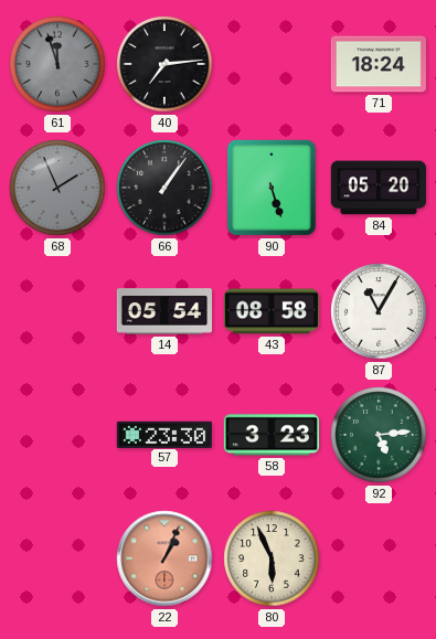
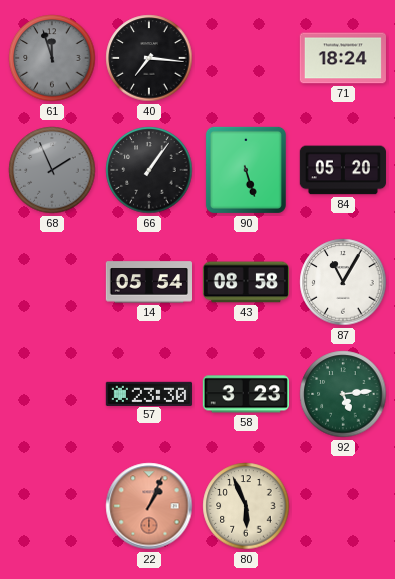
40: 7:14 -> 7:16 (149, 58)
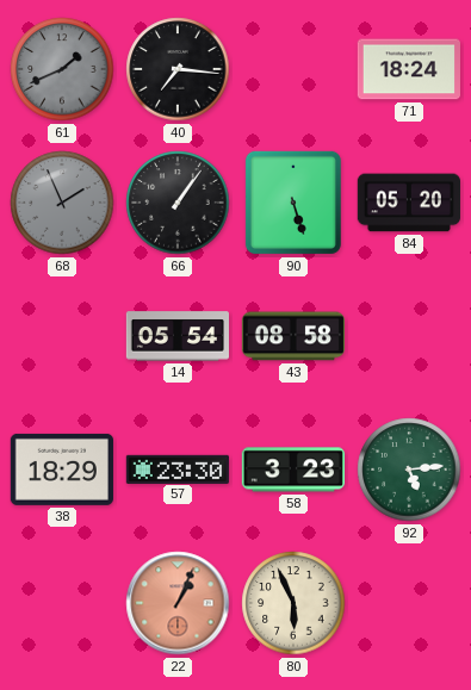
61: 11:57 -> 1:41 (62, 69)
87: 11:05 -> none (343, 282)
38: none -> 18:29 (62, 470)
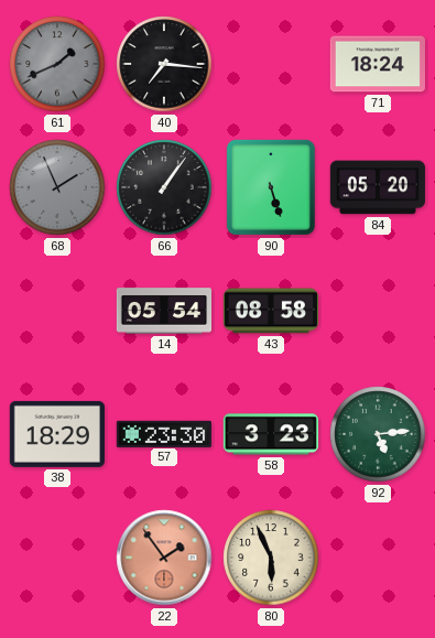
22: 1:04 -> 1:54 (164, 558)
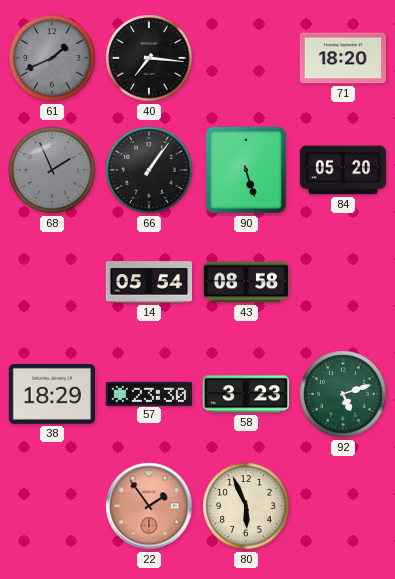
71: 18:24 -> 18:20 (343, 58)
92: 5:14 -> 5:12 (343, 394)
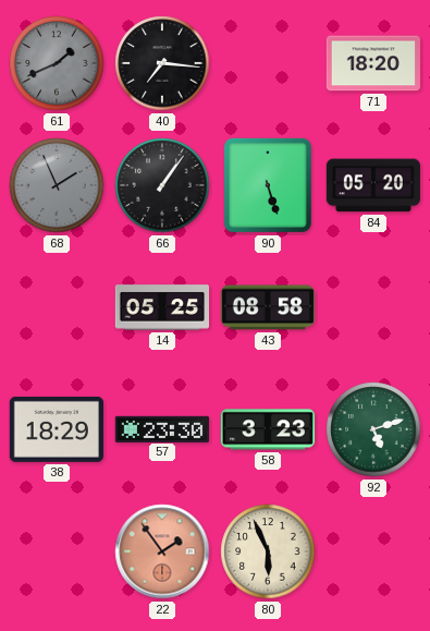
14: 05:54 -> 05:25 (161, 307)
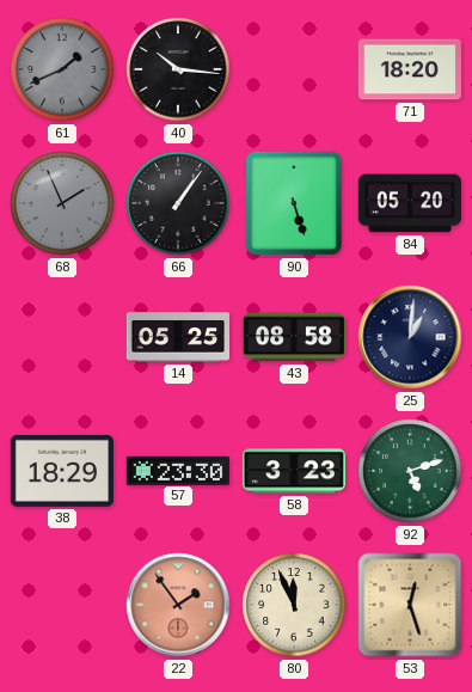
40: 7:16 -> 10:16 (178, 69)
25: none -> 1:01 (410, 337)
80: 5:56 -> 11:56 (294, 605)
53: none -> 12:27 (410, 605)
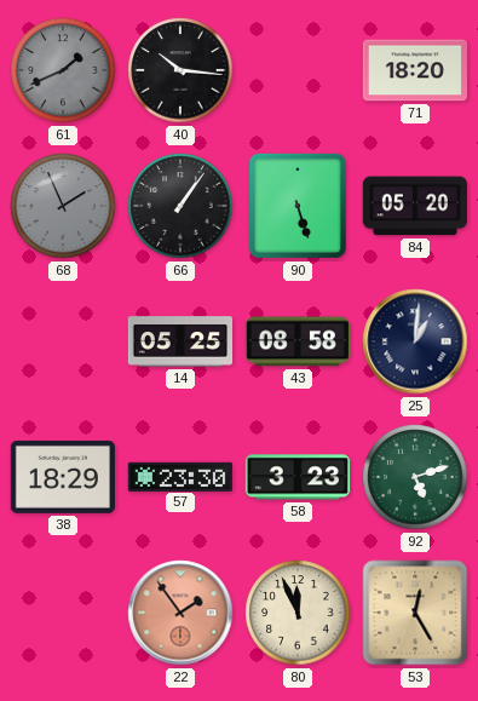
53: 12:27 -> 12:25 (415, 613)
